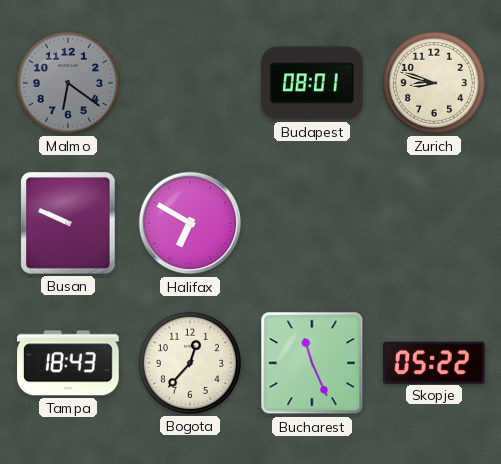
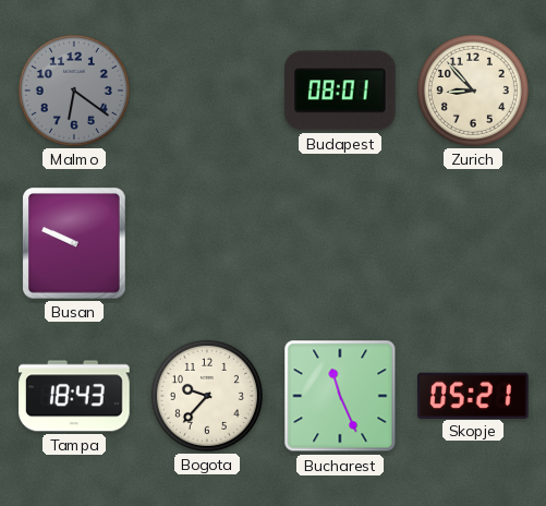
Zurich: 8:48 -> 8:53 (473, 91)
Halifax: 6:50 -> none (190, 223)
Bogota: 12:37 -> 9:37 (207, 396)
Skopje: 05:22 -> 05:21 (473, 395)
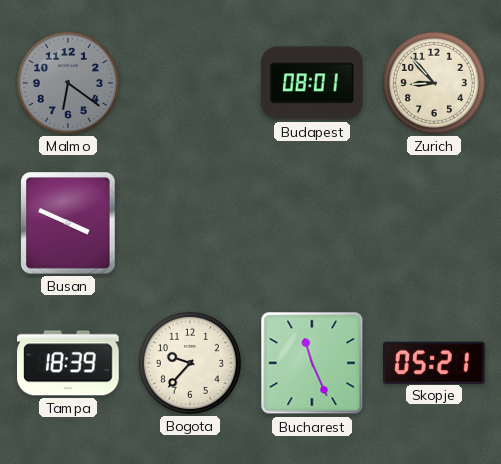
Busan: 9:49 -> 3:49 (68, 223)
Tampa: 18:43 -> 18:39 (68, 363)
